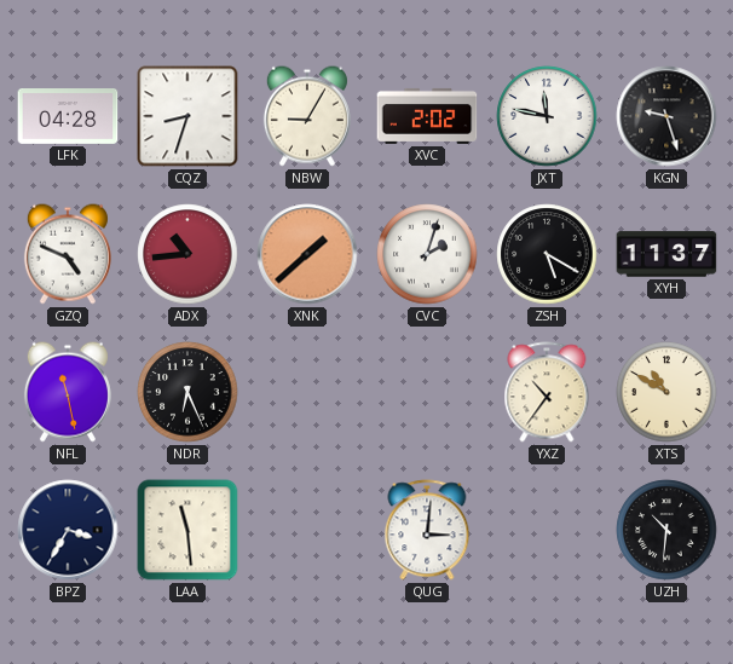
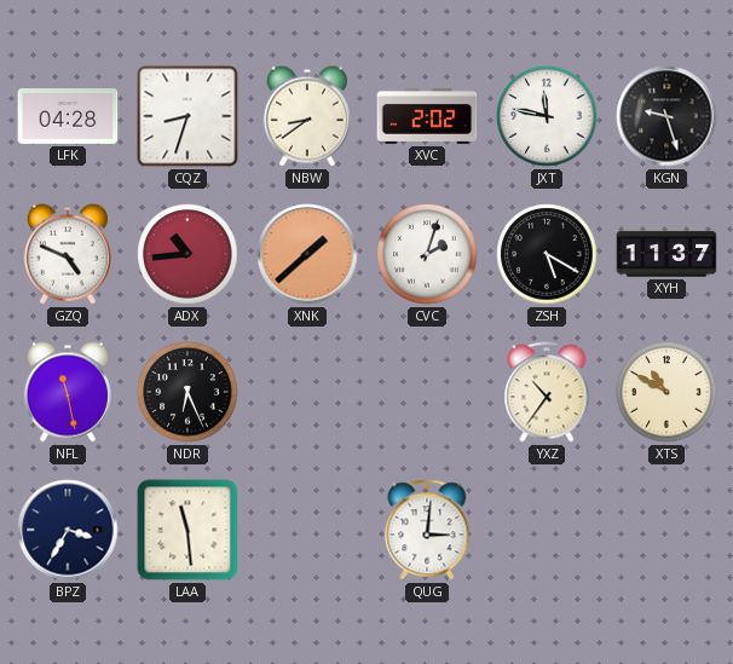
NBW: 9:05 -> 8:39 (307, 116)
UZH: 10:31 -> none (666, 530)
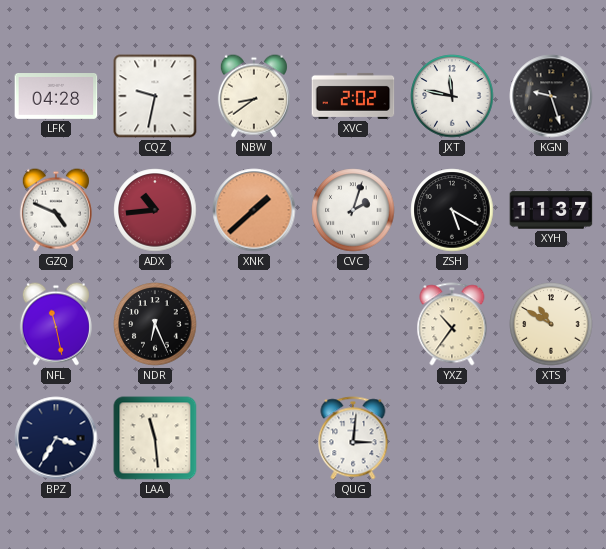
CQZ: 8:33 -> 9:32 (155, 96)
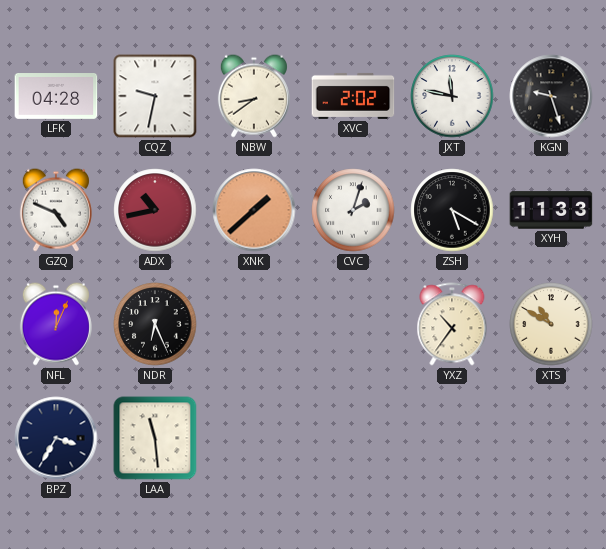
ADX: 10:44 -> 10:43 (155, 210)
XYH: 11:37 -> 11:33 (551, 210)
NFL: 11:28 -> 12:04 (56, 324)
QUG: 3:01 -> none (353, 438)
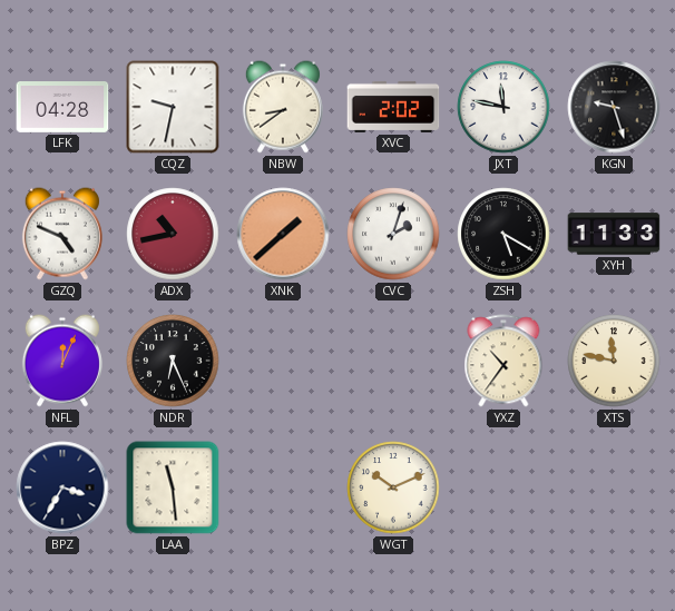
XTS: 10:50 -> 11:47 (614, 361)
WGT: none -> 10:11 (393, 487)
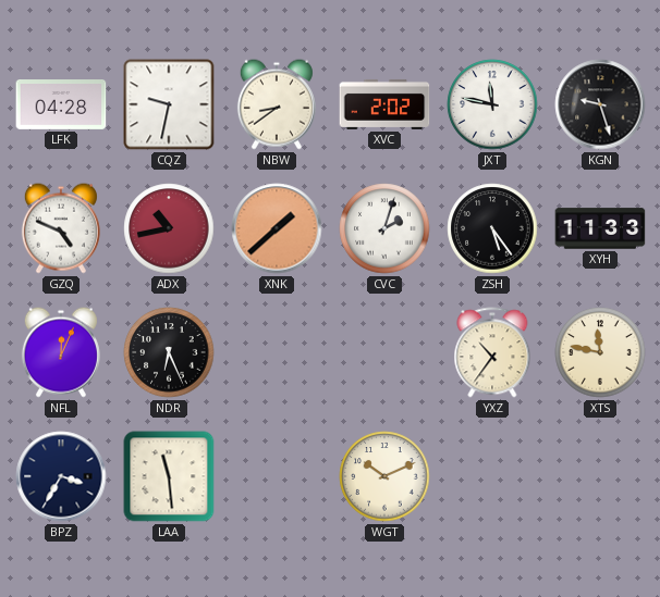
ZSH: 5:20 -> 5:24 (492, 228)
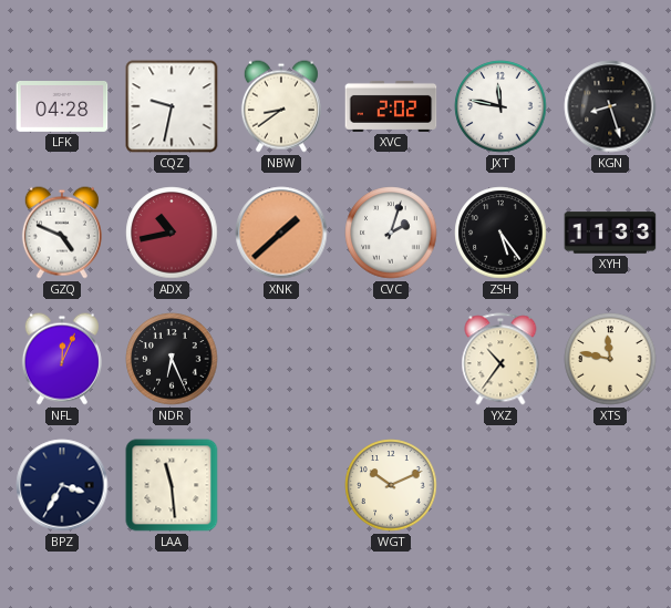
KGN: 9:27 -> 8:27 (610, 106)
